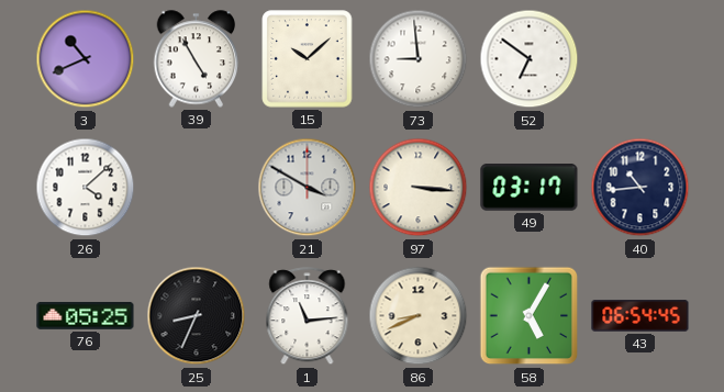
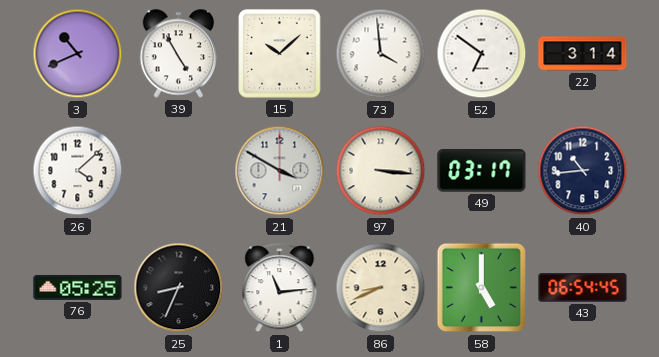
73: 8:59 -> 3:59 (381, 54)
22: none -> 3:14 (583, 54)
58: 5:05 -> 5:00 (482, 288)
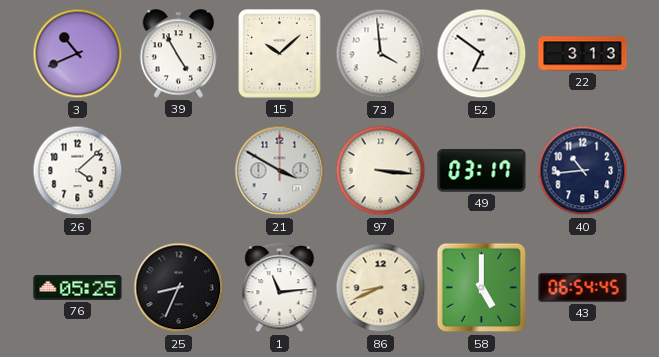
22: 3:14 -> 3:13 (583, 54)
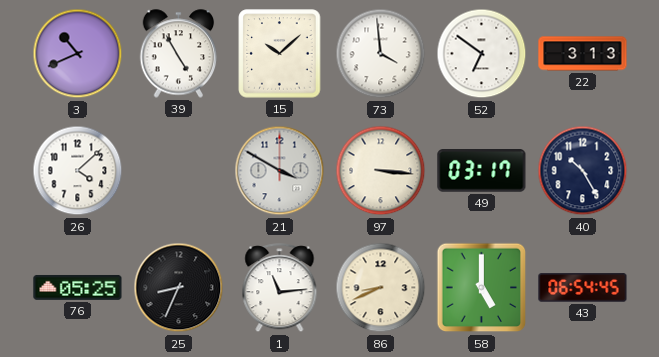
40: 10:44 -> 10:25 (583, 171)
